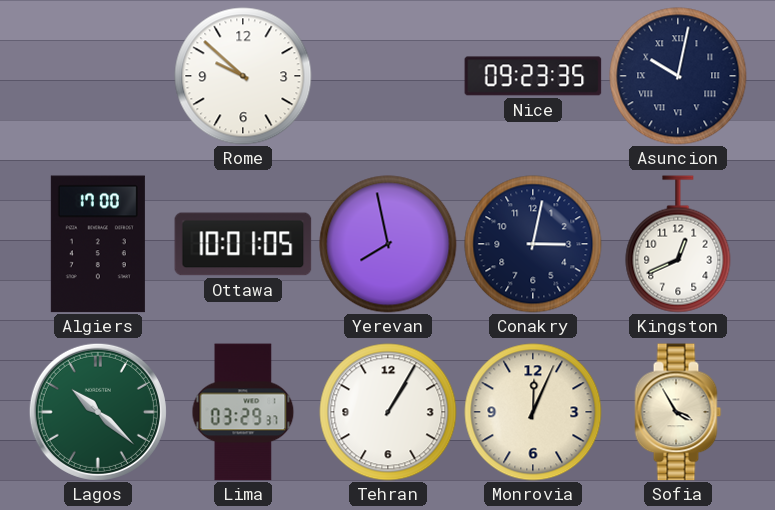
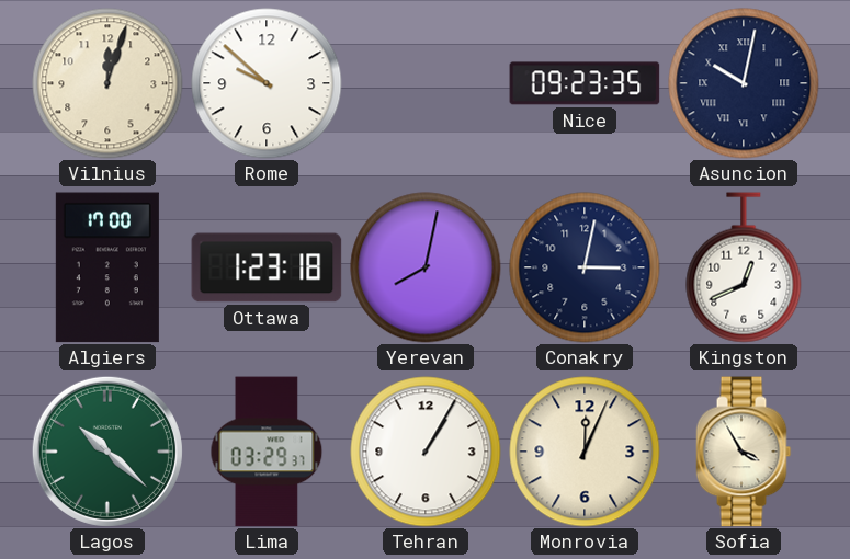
Vilnius: none -> 12:03 (107, 83)
Ottawa: 10:01 -> 1:23 (267, 267)
Yerevan: 7:58 -> 8:02 (426, 267)
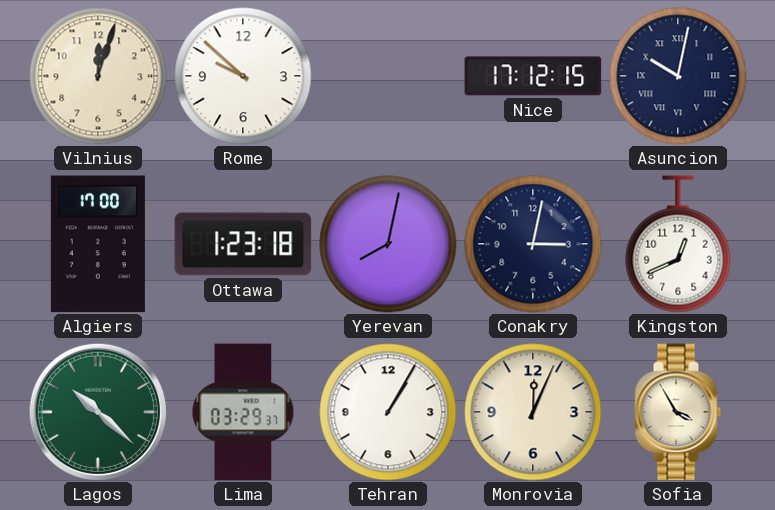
Nice: 09:23 -> 17:12 (533, 76)
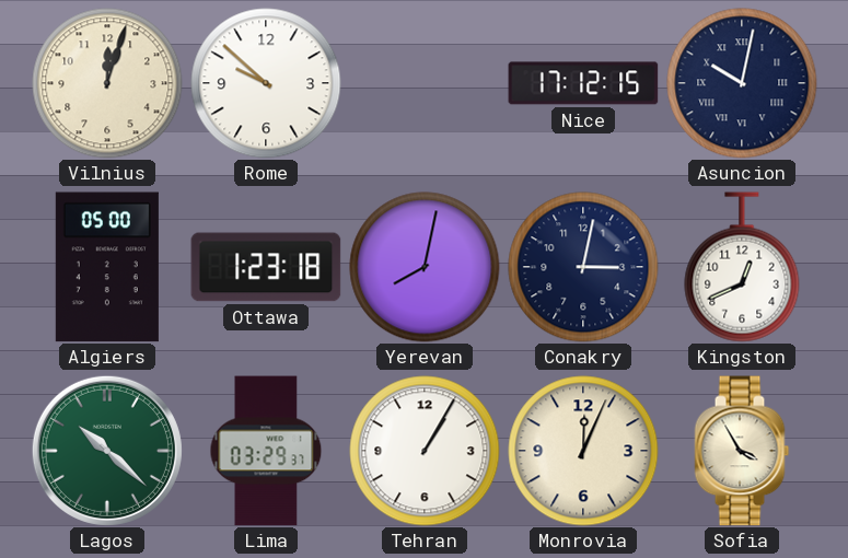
Algiers: 17:00 -> 05:00 (107, 267)
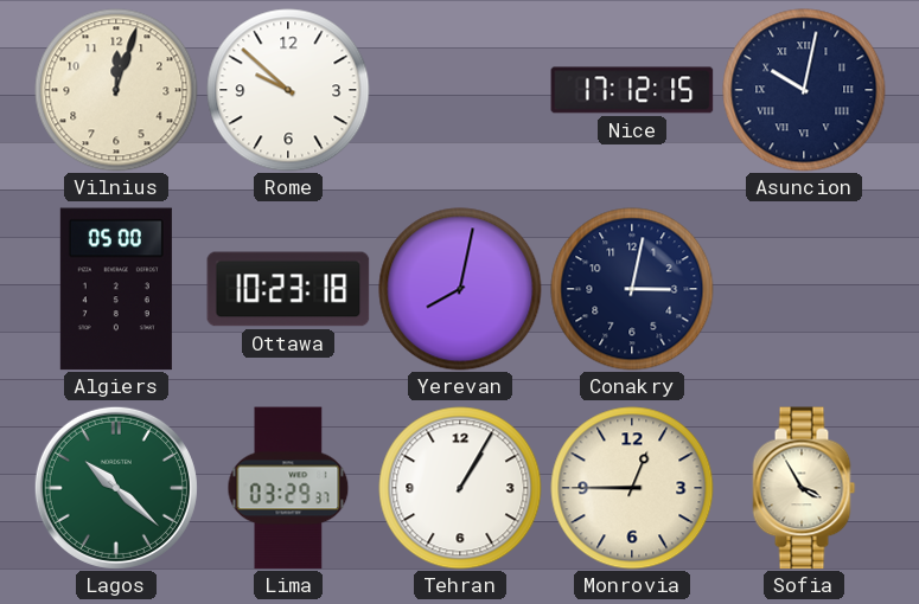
Ottawa: 1:23 -> 10:23 (288, 289)
Kingston: 12:41 -> none (742, 267)
Monrovia: 12:04 -> 12:45 (632, 488)
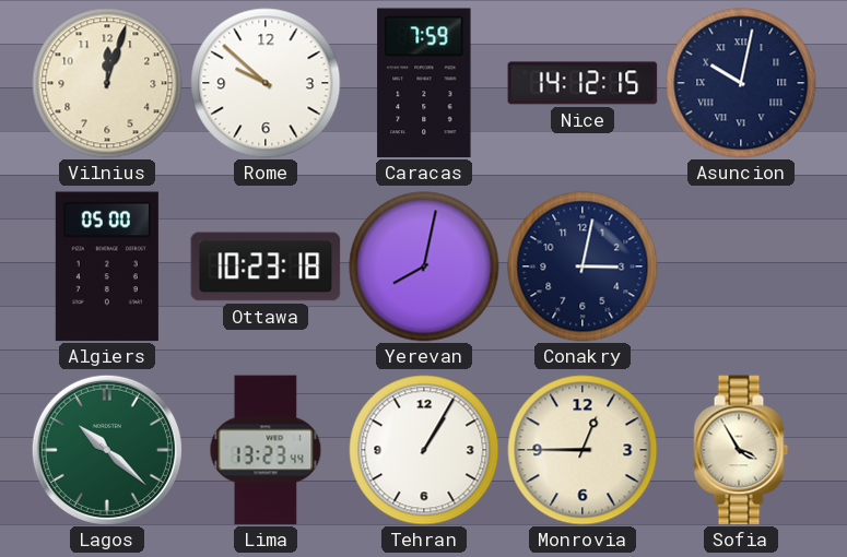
Caracas: none -> 7:59 (424, 83)
Nice: 17:12 -> 14:12 (583, 83)
Lima: 03:29 -> 13:23 (266, 450)
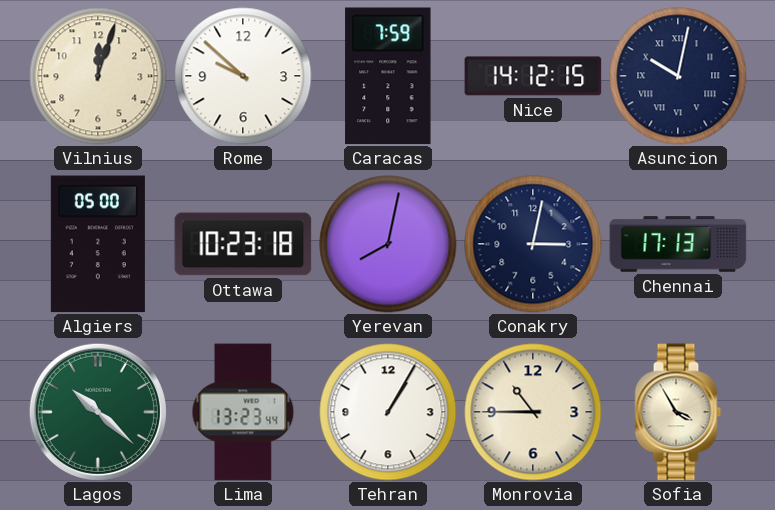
Chennai: none -> 17:13 (678, 244)
Monrovia: 12:45 -> 10:45 (533, 412)
